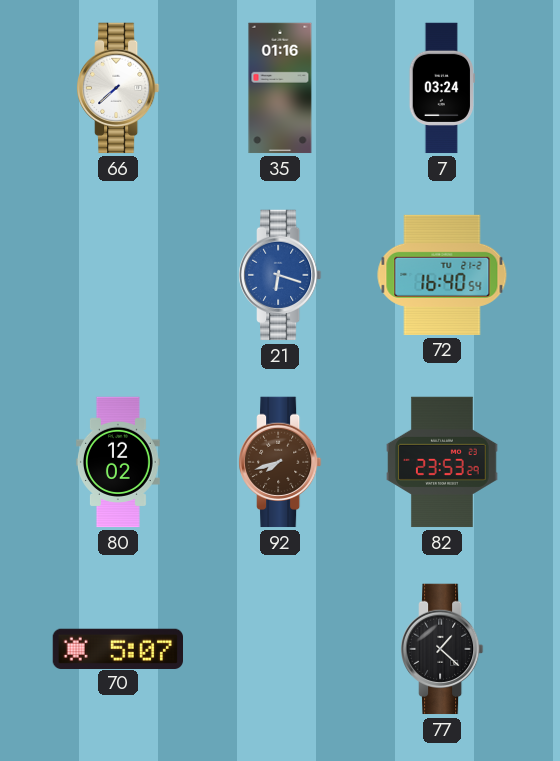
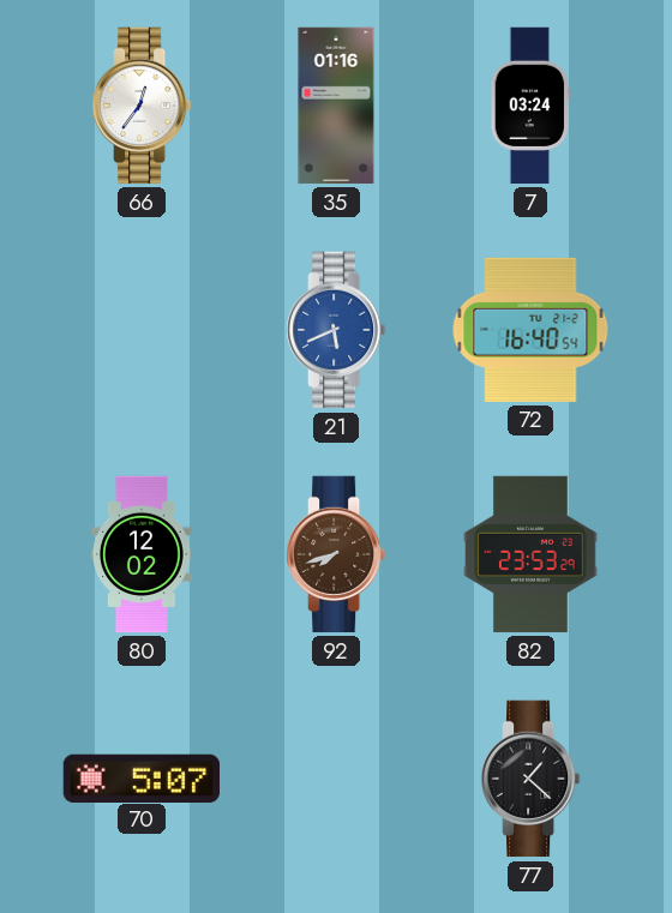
66: 7:38 -> 12:36 (143, 106)
21: 6:18 -> 5:41 (337, 330)
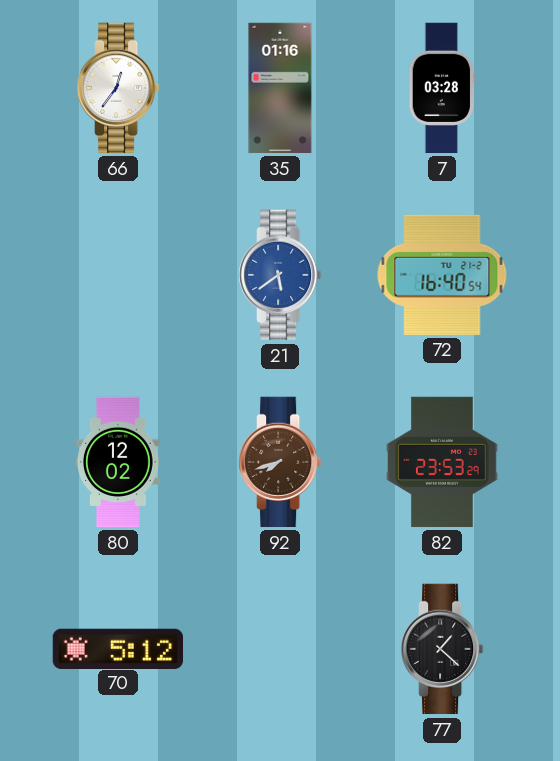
7: 03:24 -> 03:28 (442, 88)
21: 5:41 -> 5:39 (281, 275)
70: 5:07 -> 5:12 (117, 648)
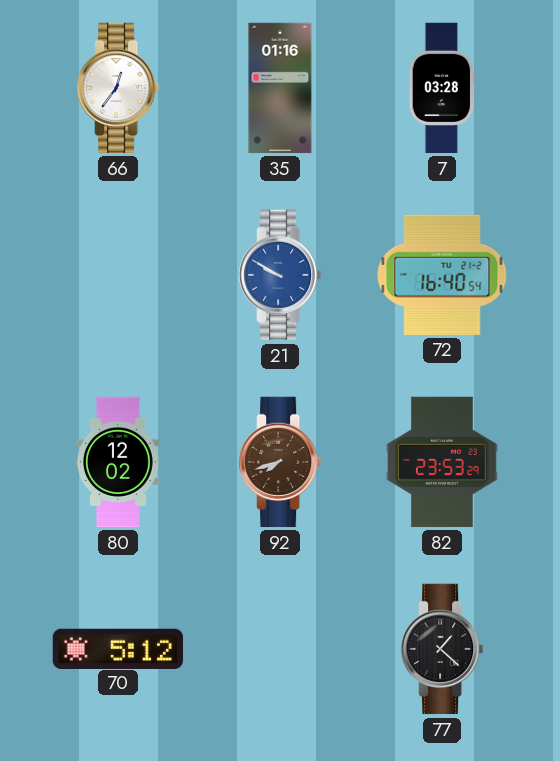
21: 5:39 -> 9:50 (281, 275)
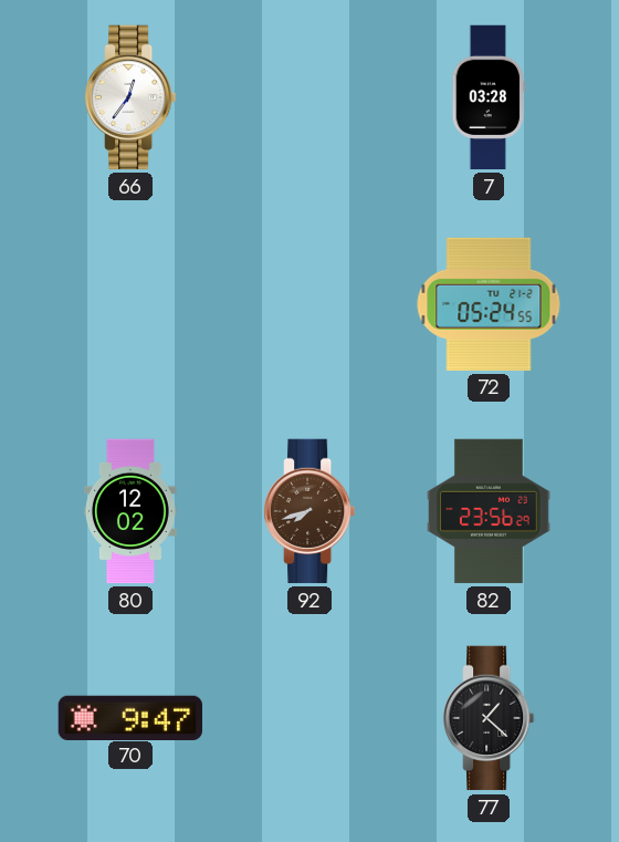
35: 01:16 -> none (280, 88)
21: 9:50 -> none (281, 275)
72: 16:40 -> 05:24 (489, 304)
82: 23:53 -> 23:56 (489, 511)
70: 5:12 -> 9:47 (129, 717)
